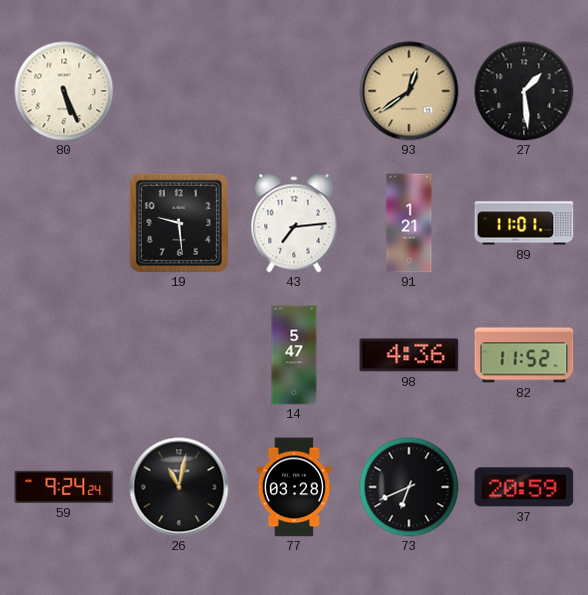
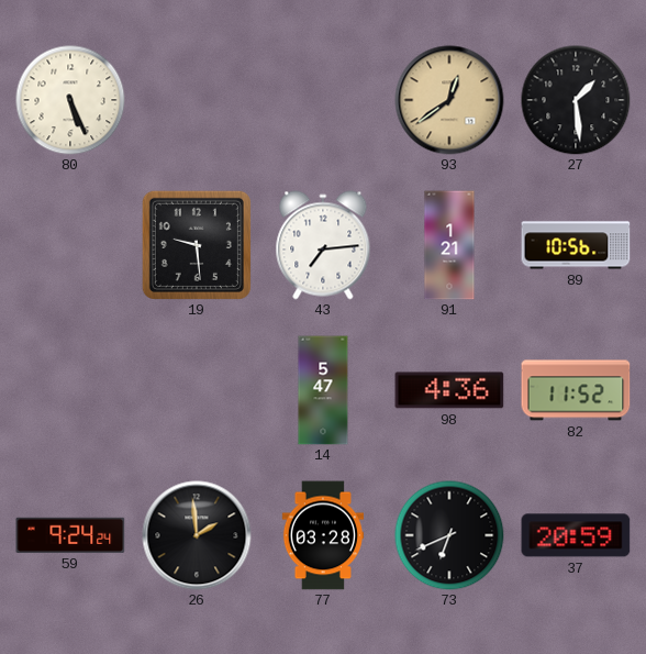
89: 11:01 -> 10:56 (576, 245)
26: 11:02 -> 1:59 (197, 535)
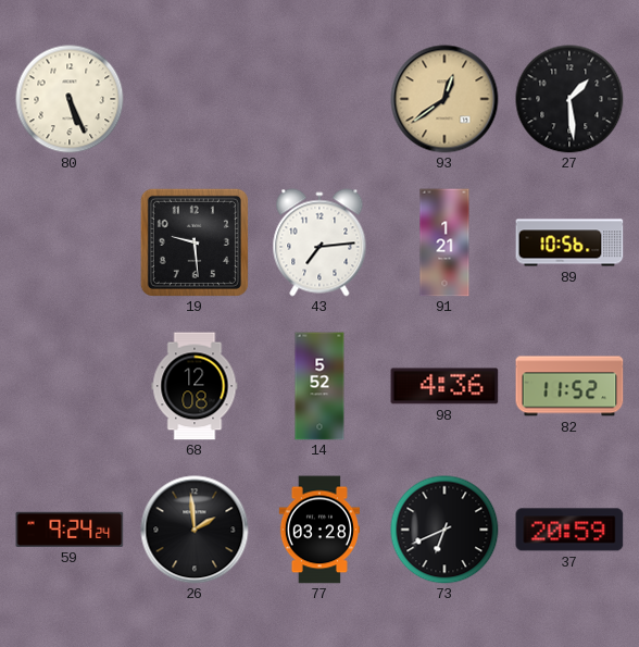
68: none -> 12:08 (195, 386)
14: 5:47 -> 5:52 (319, 386)
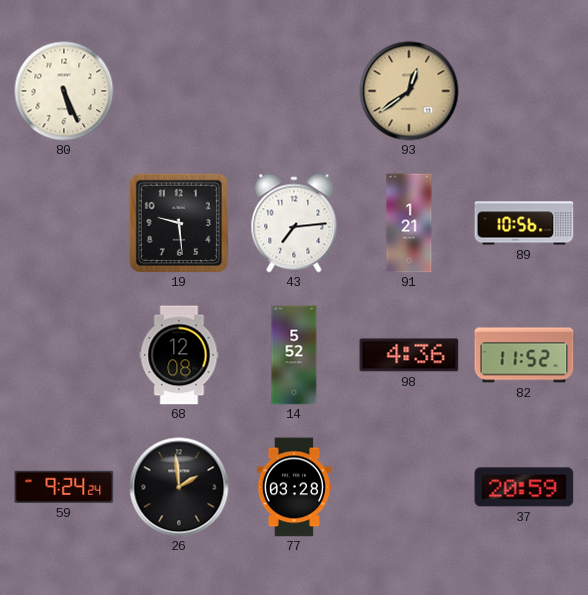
27: 1:29 -> none (569, 99)
73: 6:41 -> none (444, 530)
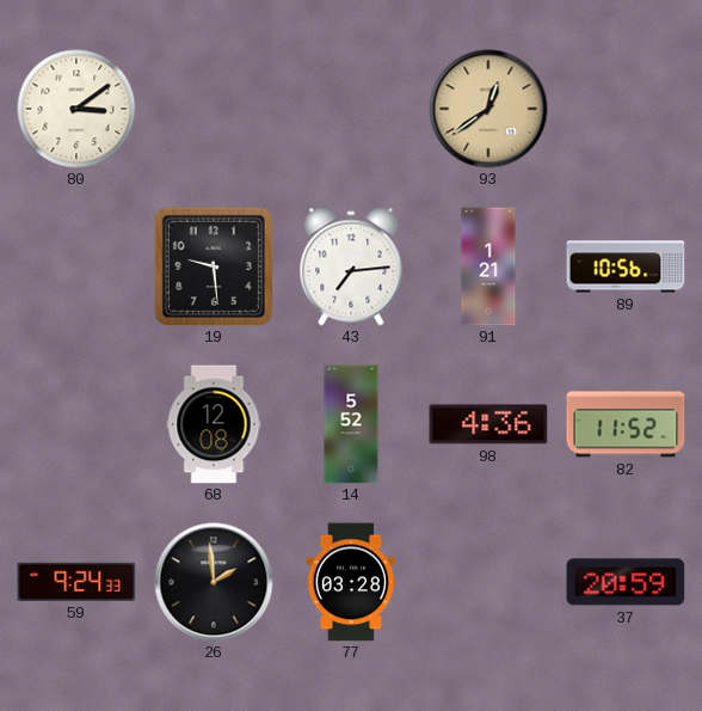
80: 5:26 -> 3:09 (76, 109)
59: 9:24:24 -> 9:24:33 (76, 582)
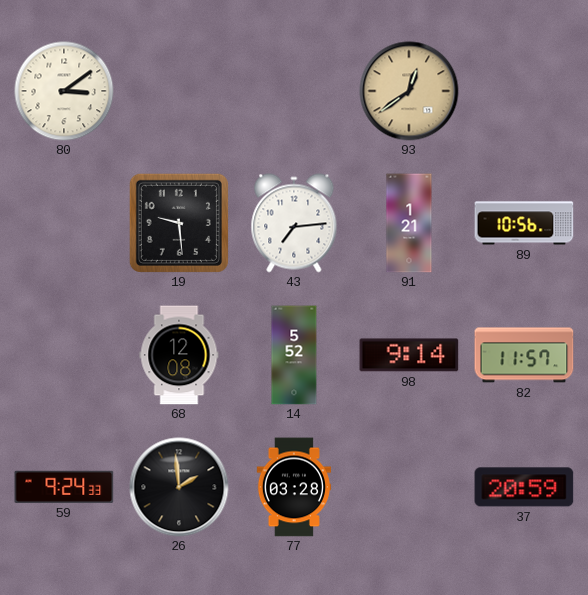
98: 4:36 -> 9:14 (409, 355)
82: 11:52 -> 11:57 (524, 355)
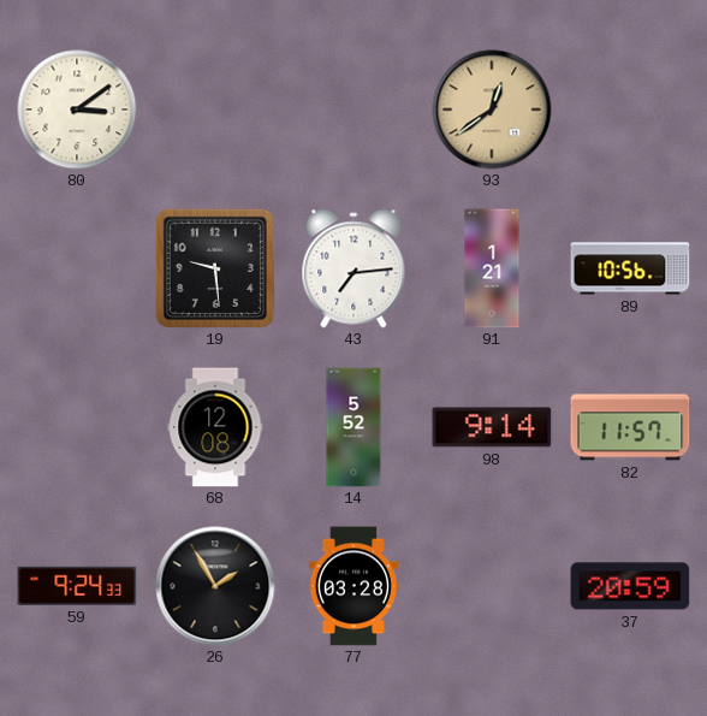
26: 1:59 -> 1:55 (215, 586)
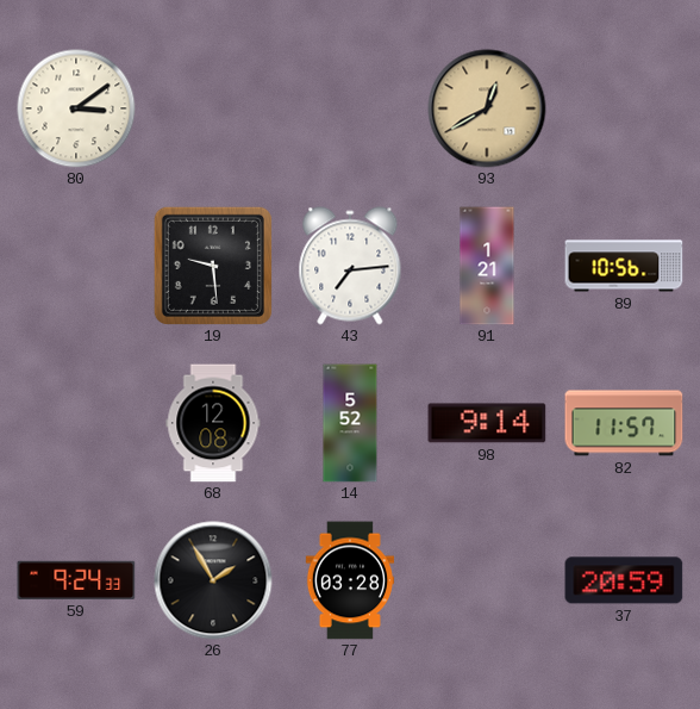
93: 12:39 -> 12:40 (487, 108)
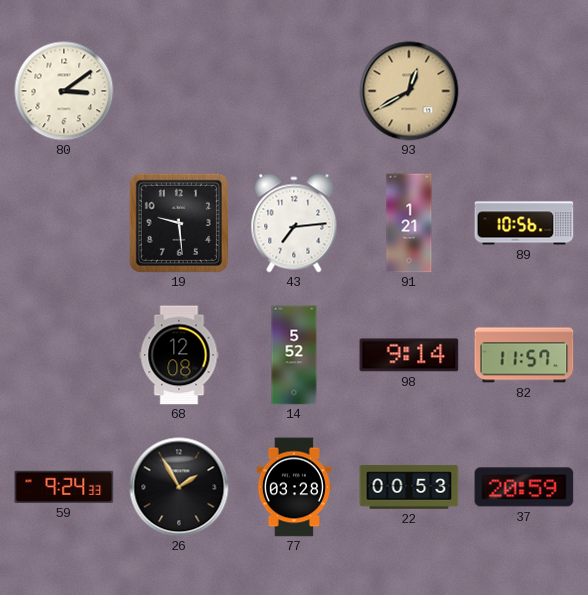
22: none -> 00:53 (409, 487)
